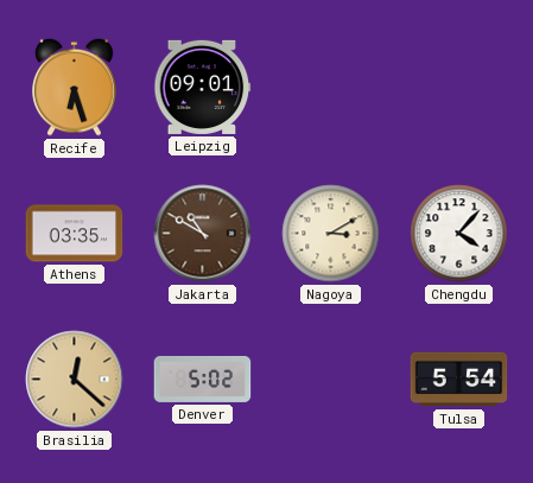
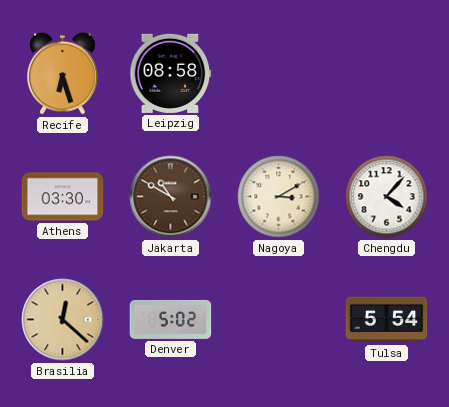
Leipzig: 09:01 -> 08:58 (171, 73)
Athens: 03:35 -> 03:30 (63, 197)
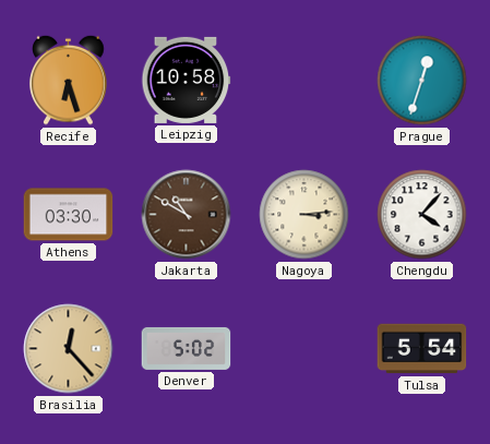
Leipzig: 08:58 -> 10:58 (187, 80)
Prague: none -> 12:33 (422, 81)
Nagoya: 3:10 -> 3:14 (304, 215)
Brasilia: 12:22 -> 12:23 (69, 349)
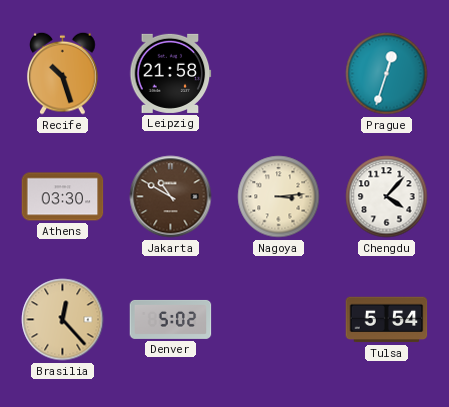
Recife: 6:27 -> 10:27 (63, 73)
Leipzig: 10:58 -> 21:58 (171, 73)
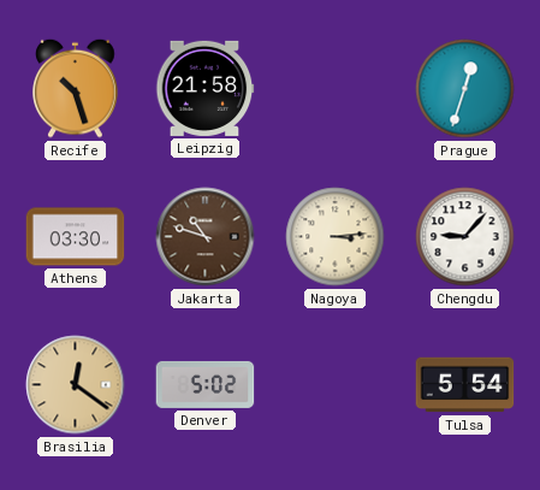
Jakarta: 10:50 -> 10:48 (206, 237)
Chengdu: 4:07 -> 9:07 (465, 237)
Brasilia: 12:23 -> 12:21 (76, 385)
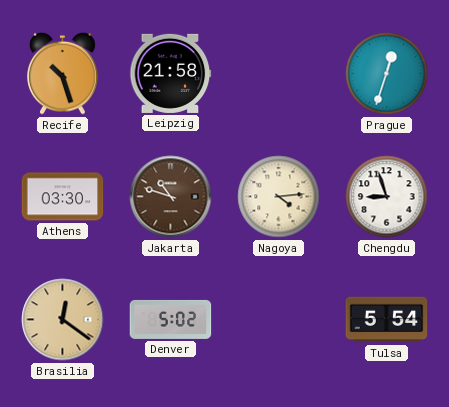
Nagoya: 3:14 -> 4:14 (279, 197)
Chengdu: 9:07 -> 8:57 (387, 197)
